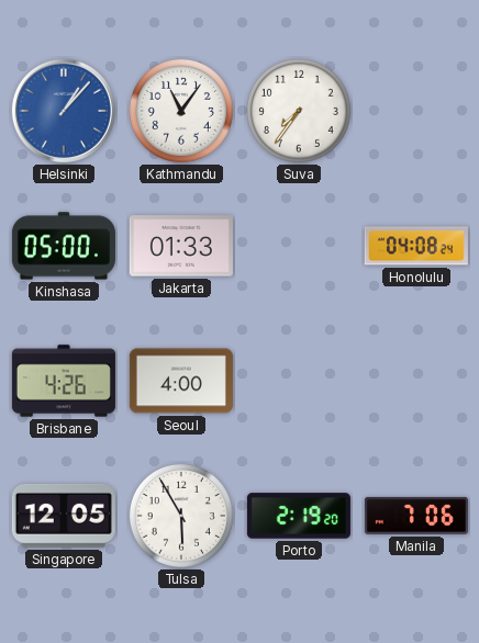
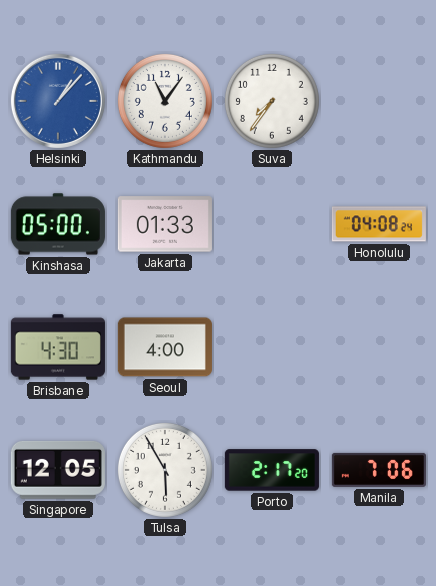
Brisbane: 4:26 -> 4:30 (58, 347)
Porto: 2:19 -> 2:17 (272, 470)
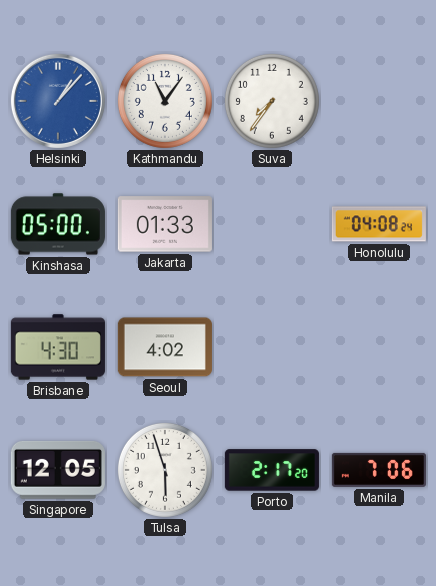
Seoul: 4:00 -> 4:02 (165, 347)
Tulsa: 5:55 -> 5:57 (165, 470)
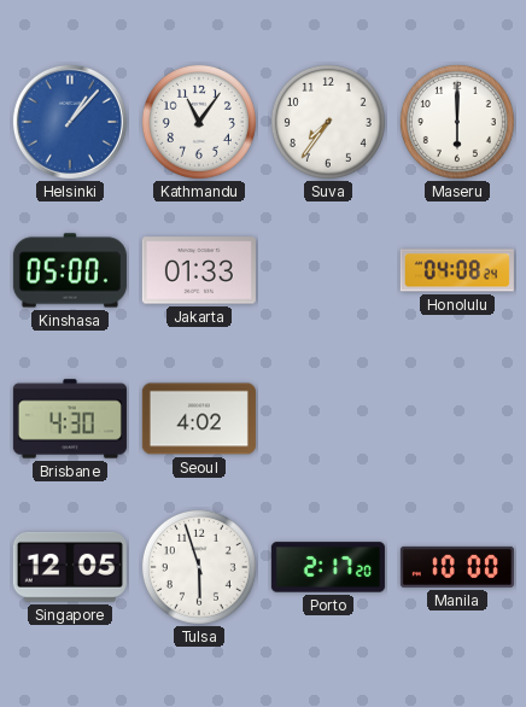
Maseru: none -> 6:00 (457, 122)
Manila: 7:06 -> 10:00 (457, 567)
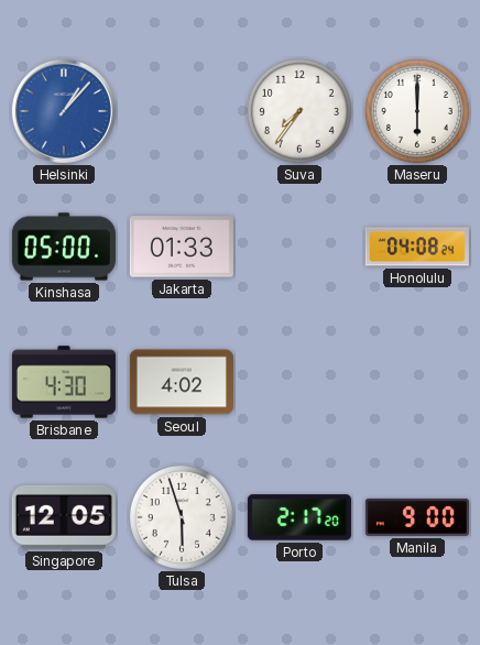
Kathmandu: 11:06 -> none (199, 122)
Manila: 10:00 -> 9:00 (417, 517)
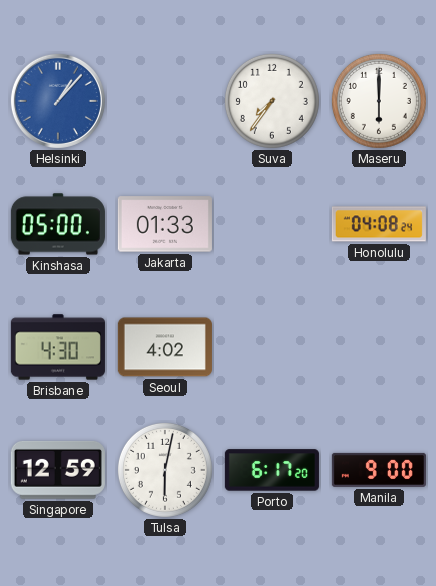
Singapore: 12:05 -> 12:59 (58, 470)
Tulsa: 5:57 -> 6:02 (165, 470)
Porto: 2:17 -> 6:17 (272, 470)
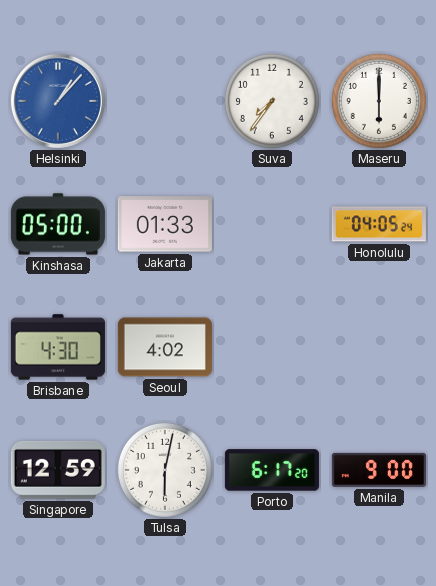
Honolulu: 04:08 -> 04:05 (379, 224)
